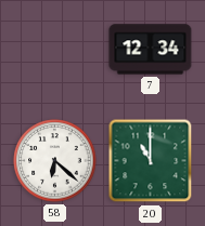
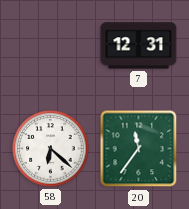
7: 12:34 -> 12:31 (139, 46)
20: 11:00 -> 11:36 (139, 149)
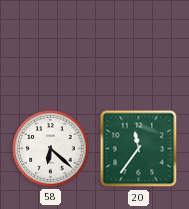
7: 12:31 -> none (139, 46)
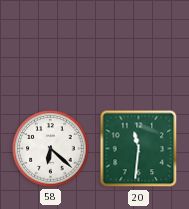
20: 11:36 -> 11:31 (139, 149)
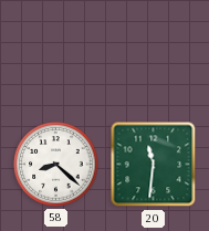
58: 6:22 -> 8:22 (56, 165)
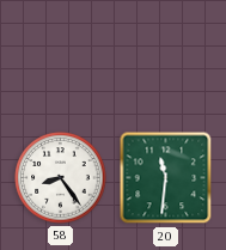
58: 8:22 -> 8:24 (61, 178)
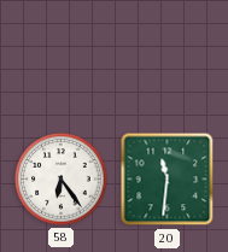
58: 8:24 -> 6:24 (62, 180)
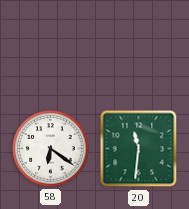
58: 6:24 -> 6:21 (51, 149)
